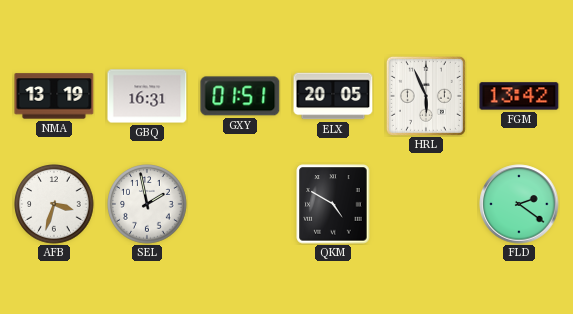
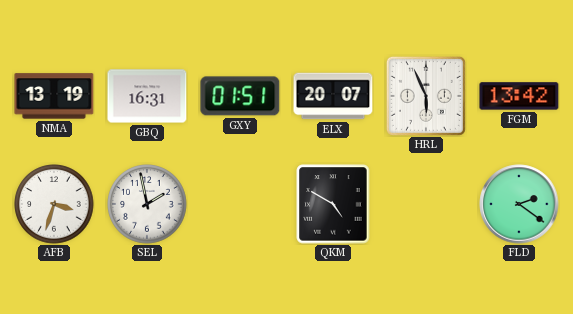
ELX: 20:05 -> 20:07 (333, 96)
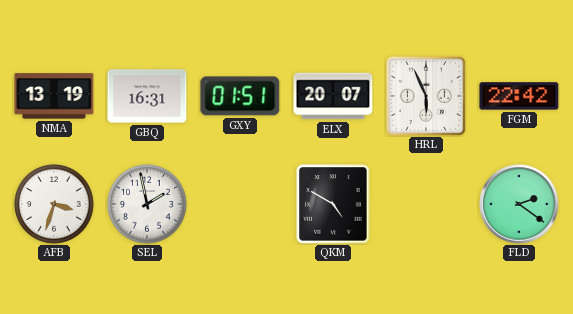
FGM: 13:42 -> 22:42 (519, 96)
